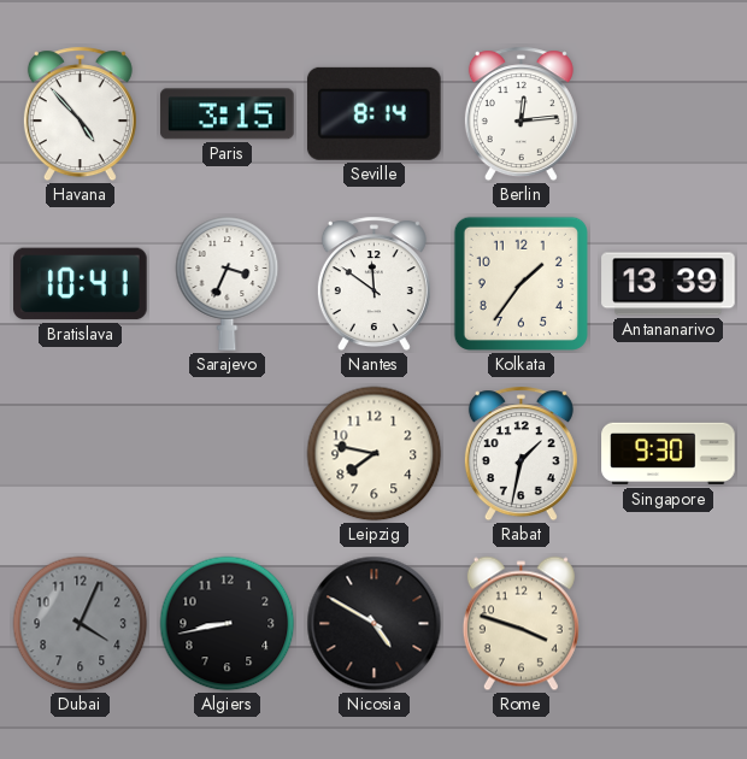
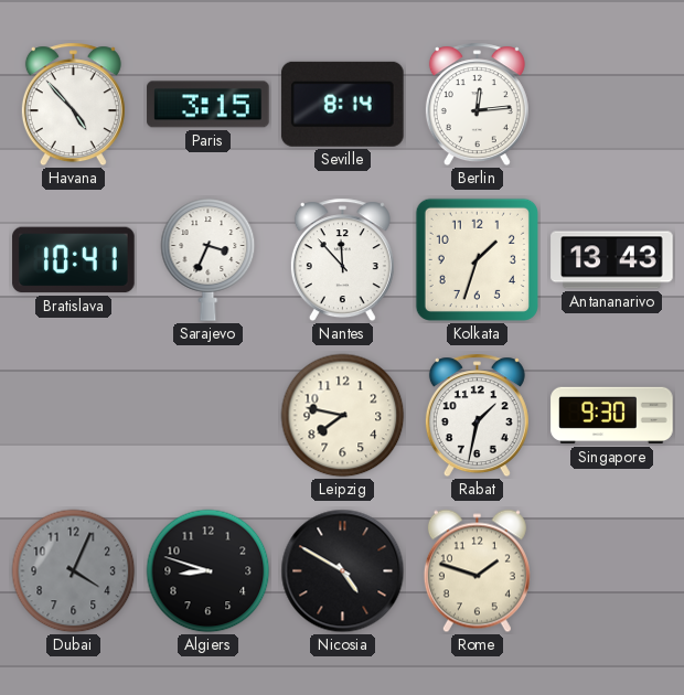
Nantes: 11:51 -> 11:53 (342, 260)
Kolkata: 1:36 -> 1:33 (477, 259)
Antananarivo: 13:39 -> 13:43 (612, 260)
Algiers: 8:43 -> 8:48 (209, 571)
Rome: 3:48 -> 1:48 (477, 571)
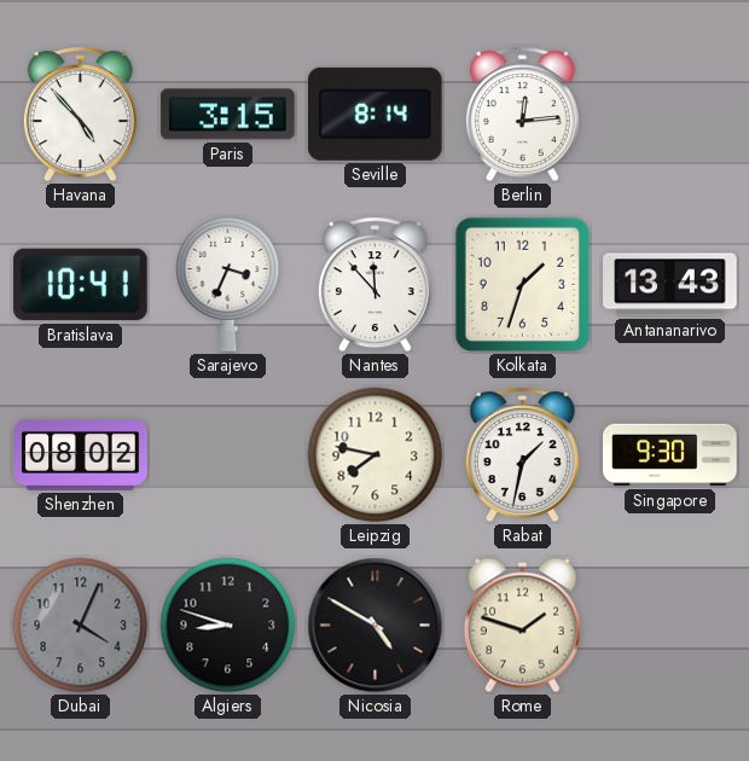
Shenzhen: none -> 08:02 (81, 455)
